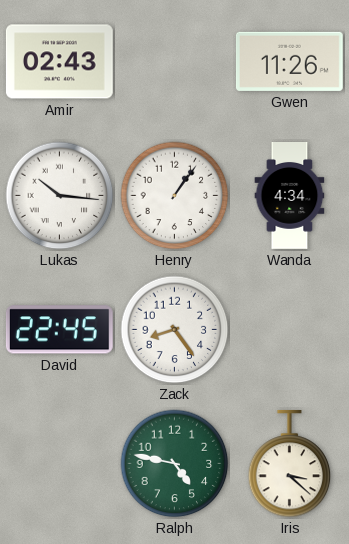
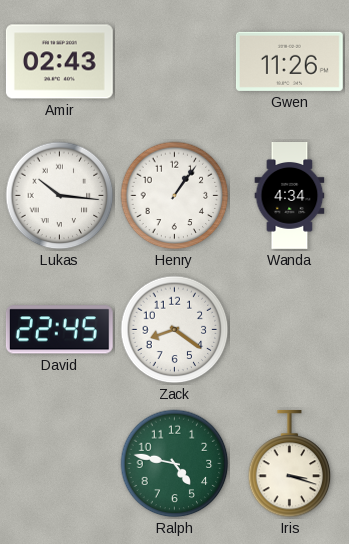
Zack: 8:24 -> 8:21 (175, 330)
Iris: 3:22 -> 3:18 (290, 464)
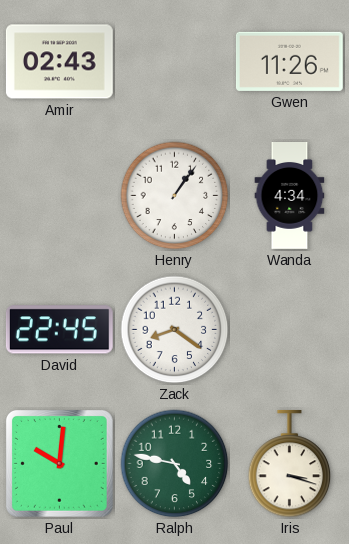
Lukas: 10:16 -> none (60, 196)
Paul: none -> 10:01 (59, 463)
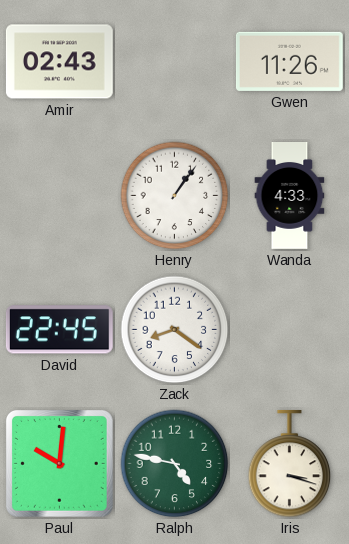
Wanda: 4:34 -> 4:33 (290, 196)
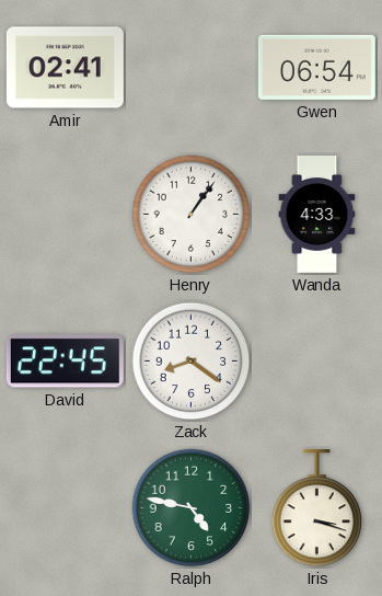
Amir: 02:43 -> 02:41 (65, 68)
Gwen: 11:26 -> 06:54 (316, 67)
Paul: 10:01 -> none (59, 463)
